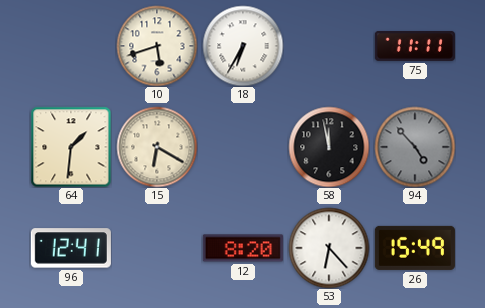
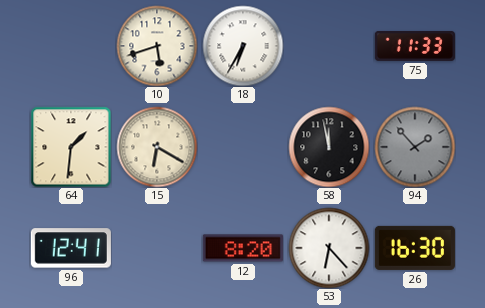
75: 11:11 -> 11:33 (415, 46)
94: 4:53 -> 1:53 (415, 147)
26: 15:49 -> 16:30 (415, 248)
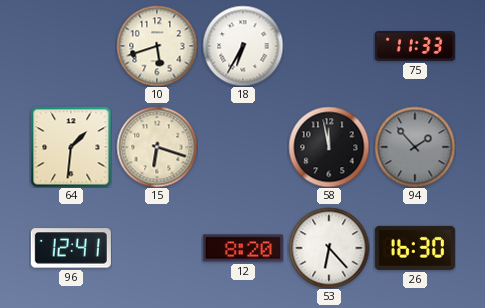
15: 6:20 -> 6:18 (157, 147)
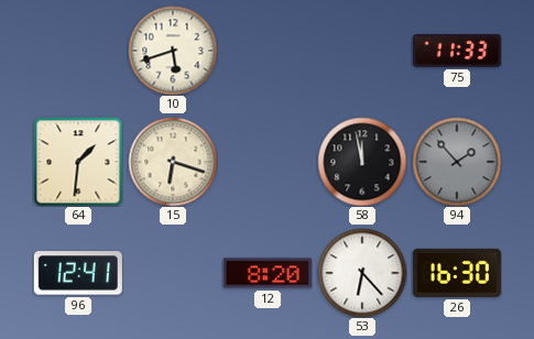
18: 6:35 -> none (243, 46)
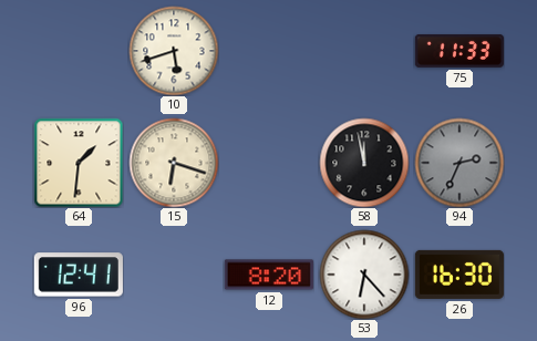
94: 1:53 -> 2:34 (459, 163)
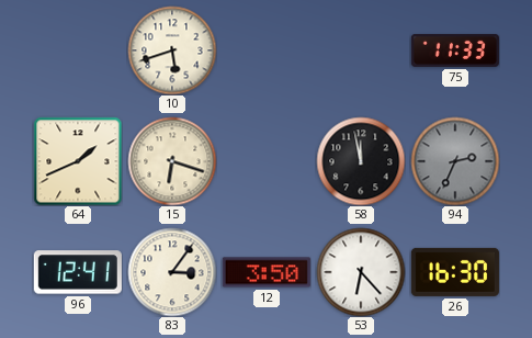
64: 1:31 -> 1:41 (78, 161)
83: none -> 3:06 (172, 272)
12: 8:20 -> 3:50 (267, 272)
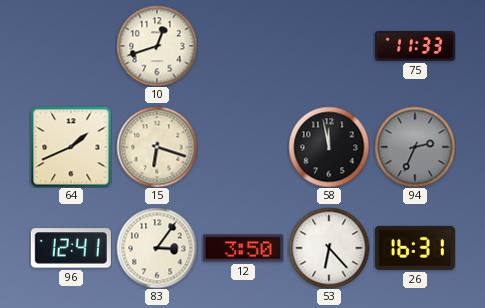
10: 5:42 -> 12:42 (157, 46)
26: 16:30 -> 16:31 (415, 248)
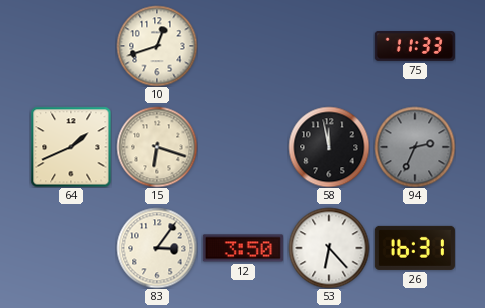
96: 12:41 -> none (71, 248)
